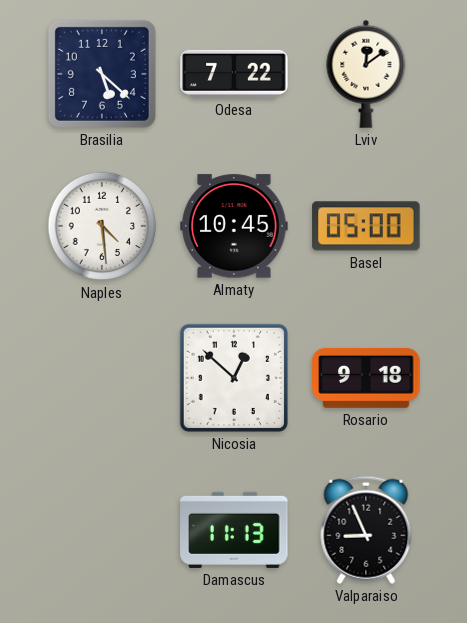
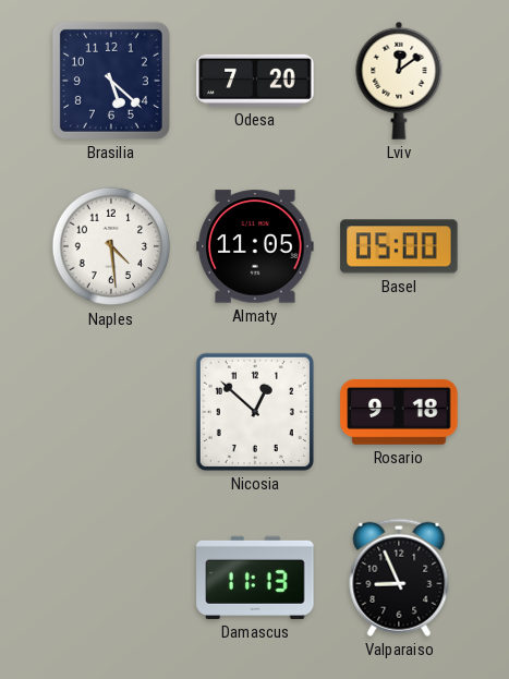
Odesa: 7:22 -> 7:20 (255, 81)
Almaty: 10:45 -> 11:05 (255, 246)
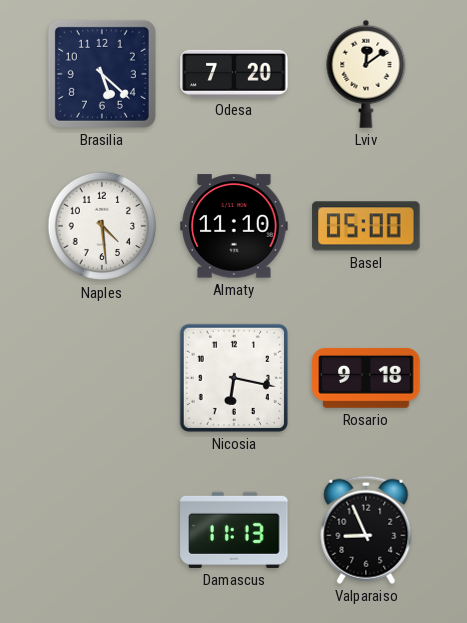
Almaty: 11:05 -> 11:10 (234, 226)
Nicosia: 12:52 -> 6:17 (234, 378)
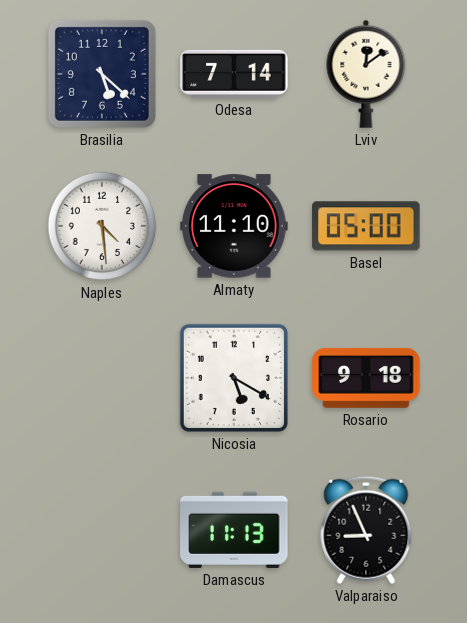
Odesa: 7:20 -> 7:14 (234, 74)
Nicosia: 6:17 -> 5:20 (234, 378)
